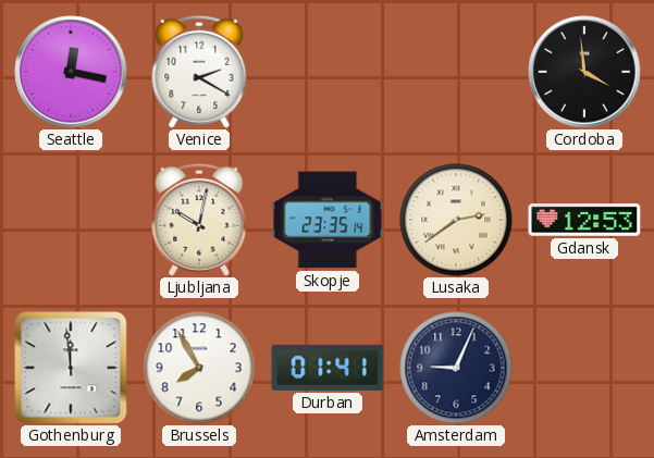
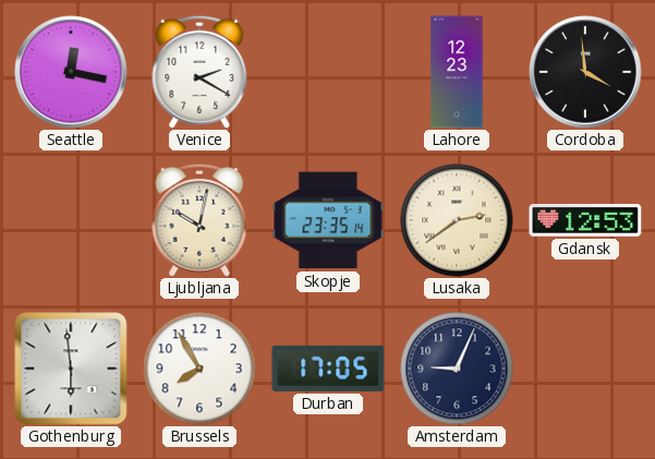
Lahore: none -> 12:23 (457, 72)
Gothenburg: 11:59 -> 5:59 (71, 369)
Durban: 01:41 -> 17:05 (328, 369)
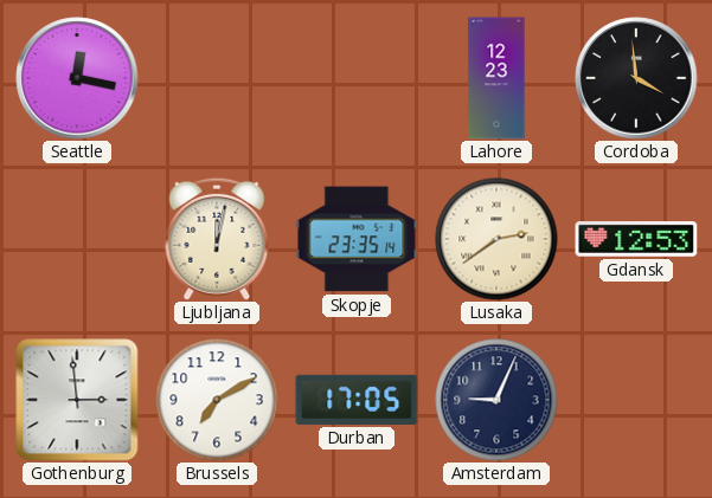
Venice: 2:20 -> none (199, 72)
Ljubljana: 10:02 -> 12:02 (217, 239)
Gothenburg: 5:59 -> 2:59 (77, 400)
Brussels: 7:55 -> 7:10 (217, 400)
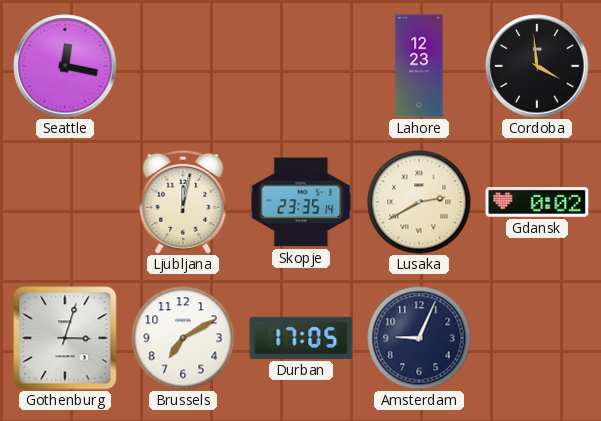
Lusaka: 2:39 -> 2:40 (419, 202)
Gdansk: 12:53 -> 0:02 (537, 203)
Gothenburg: 2:59 -> 3:03 (65, 338)
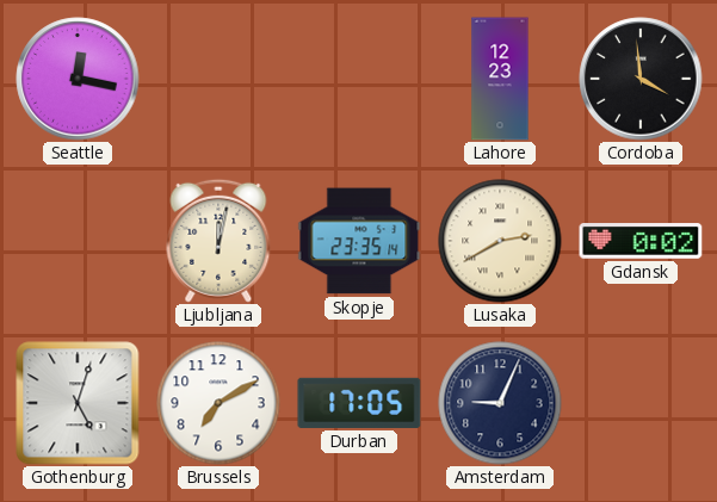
Gothenburg: 3:03 -> 5:03 (78, 403)
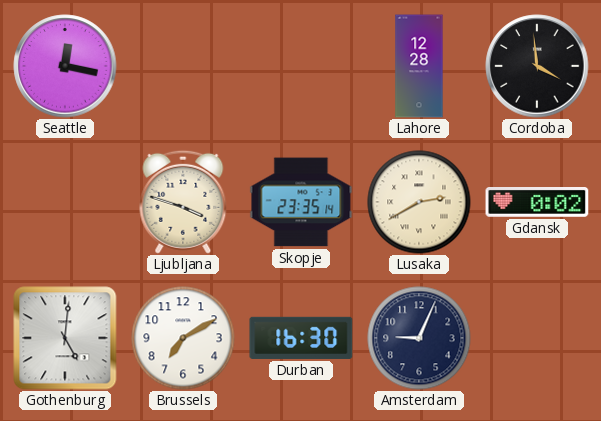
Lahore: 12:23 -> 12:28 (419, 66)
Ljubljana: 12:02 -> 3:48 (183, 202)
Gothenburg: 5:03 -> 5:01 (65, 338)
Durban: 17:05 -> 16:30 (301, 338)
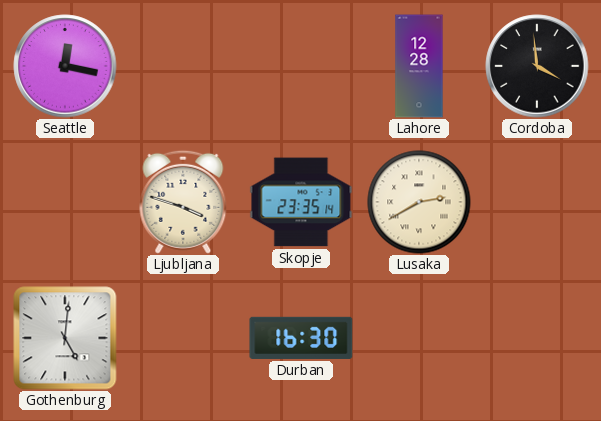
Gdansk: 0:02 -> none (537, 203)
Brussels: 7:10 -> none (183, 338)
Amsterdam: 9:04 -> none (419, 338)
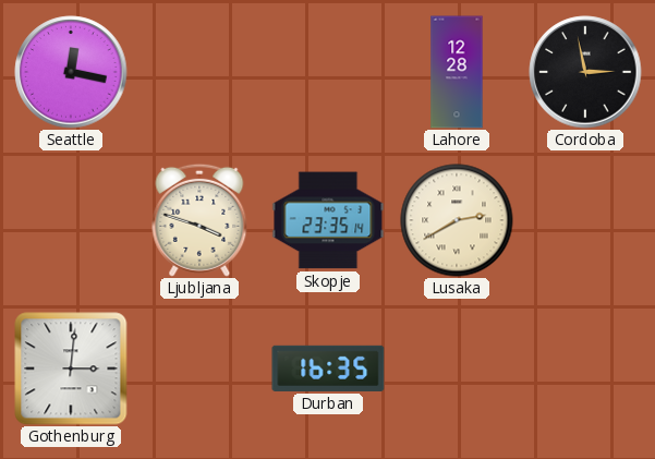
Cordoba: 3:59 -> 2:58 (585, 72)
Gothenburg: 5:01 -> 3:01 (71, 369)
Durban: 16:30 -> 16:35 (328, 369)
